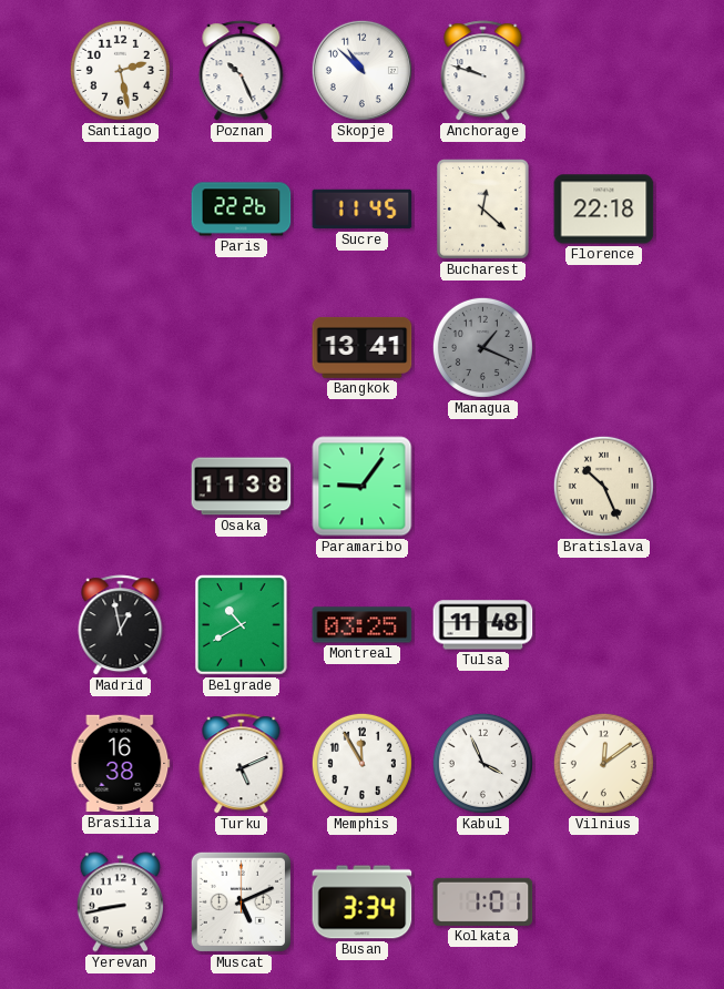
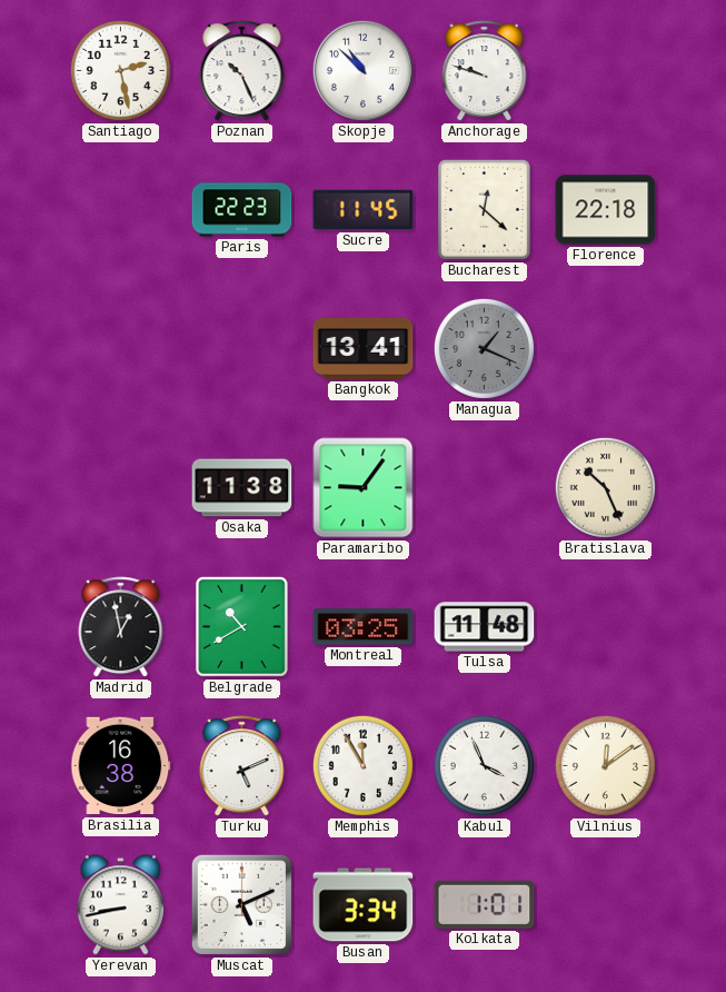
Paris: 22:26 -> 22:23 (242, 210)
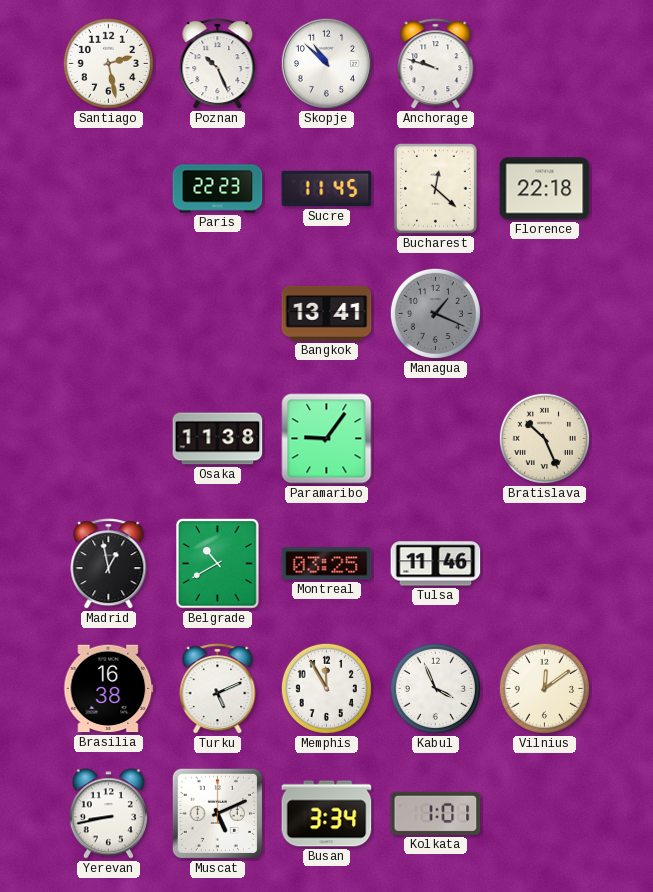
Tulsa: 11:48 -> 11:46 (436, 564)
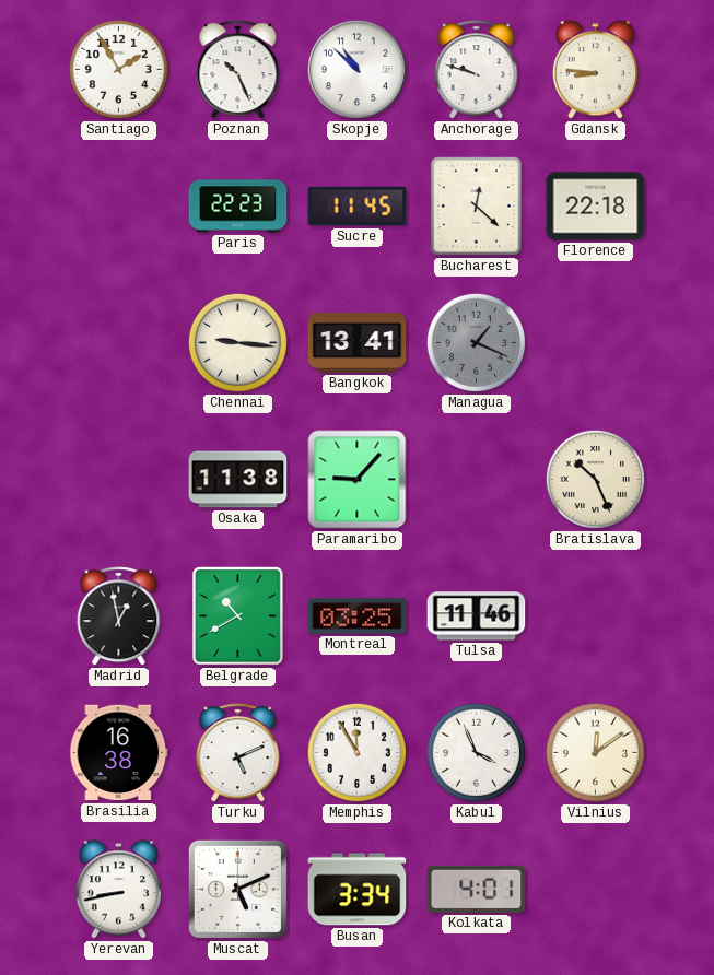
Santiago: 2:28 -> 1:55 (118, 69)
Gdansk: none -> 8:46 (595, 70)
Chennai: none -> 9:16 (237, 342)
Paramaribo: 9:06 -> 9:07 (358, 480)
Kolkata: 1:01 -> 4:01 (477, 889)
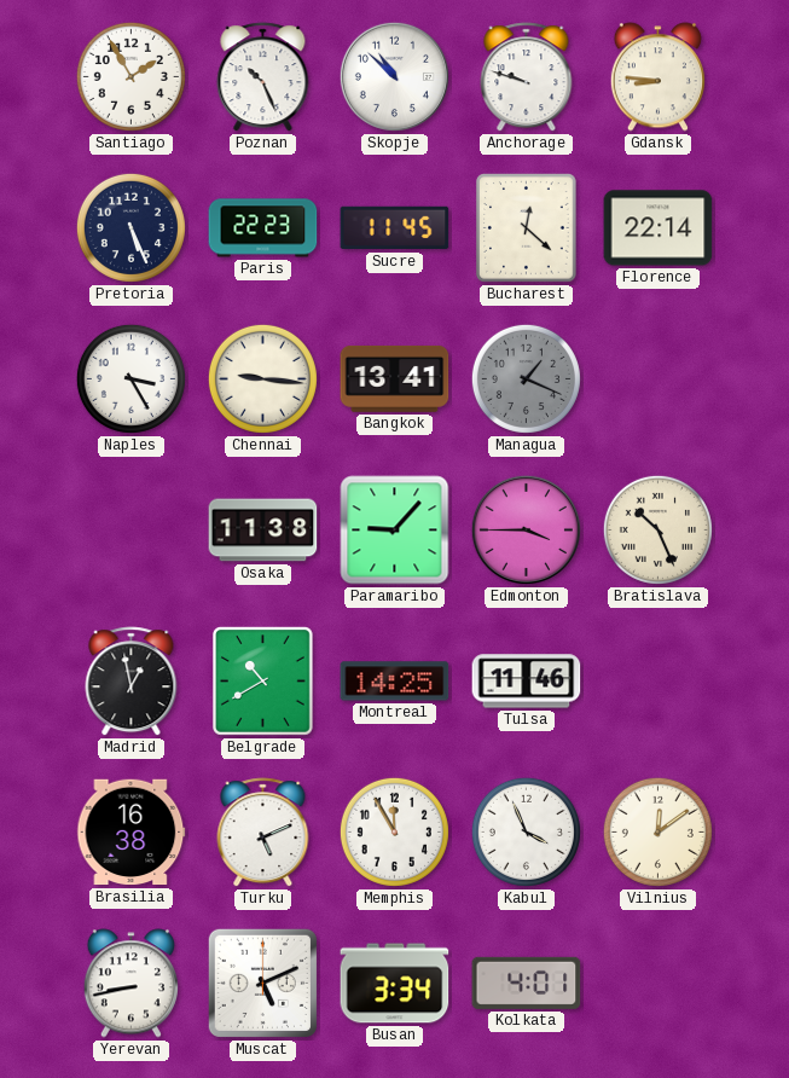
Pretoria: none -> 5:26 (130, 227)
Florence: 22:18 -> 22:14 (659, 228)
Naples: none -> 3:25 (130, 378)
Edmonton: none -> 3:45 (526, 529)
Montreal: 03:25 -> 14:25 (395, 682)
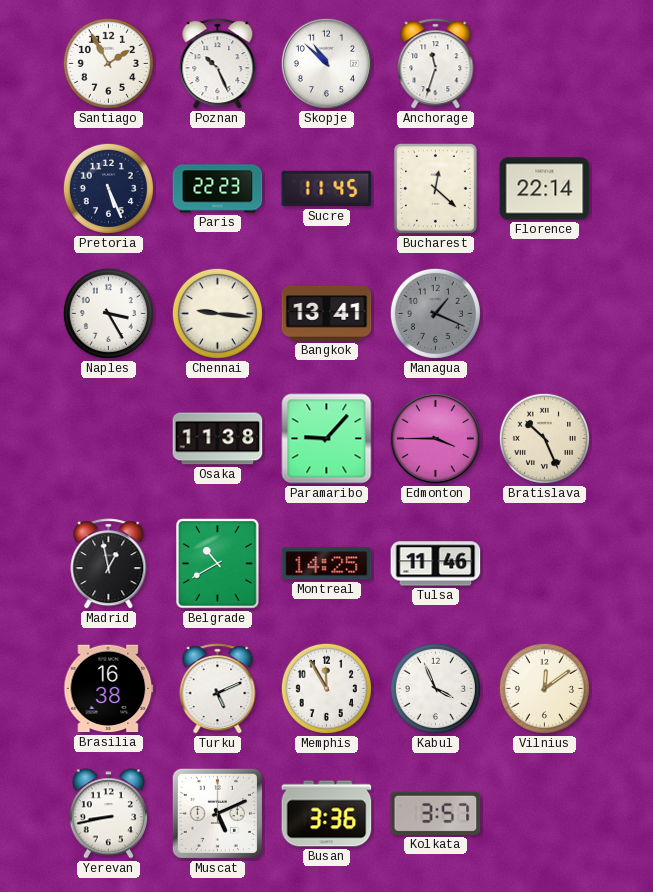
Anchorage: 9:48 -> 11:33 (436, 64)
Gdansk: 8:46 -> none (657, 77)
Busan: 3:34 -> 3:36 (327, 814)
Kolkata: 4:01 -> 3:57 (436, 813)
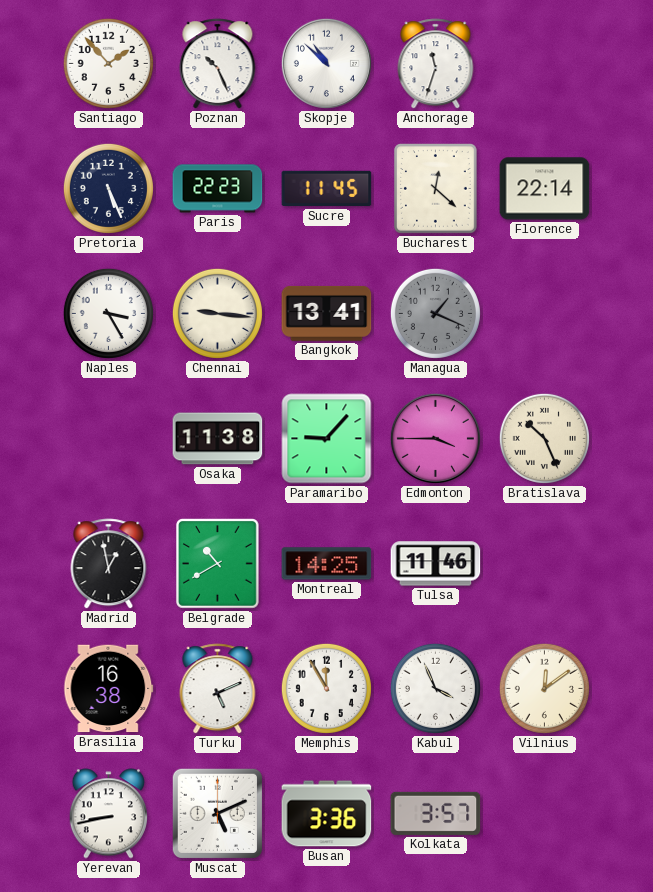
Santiago: 1:55 -> 1:53 (108, 63)
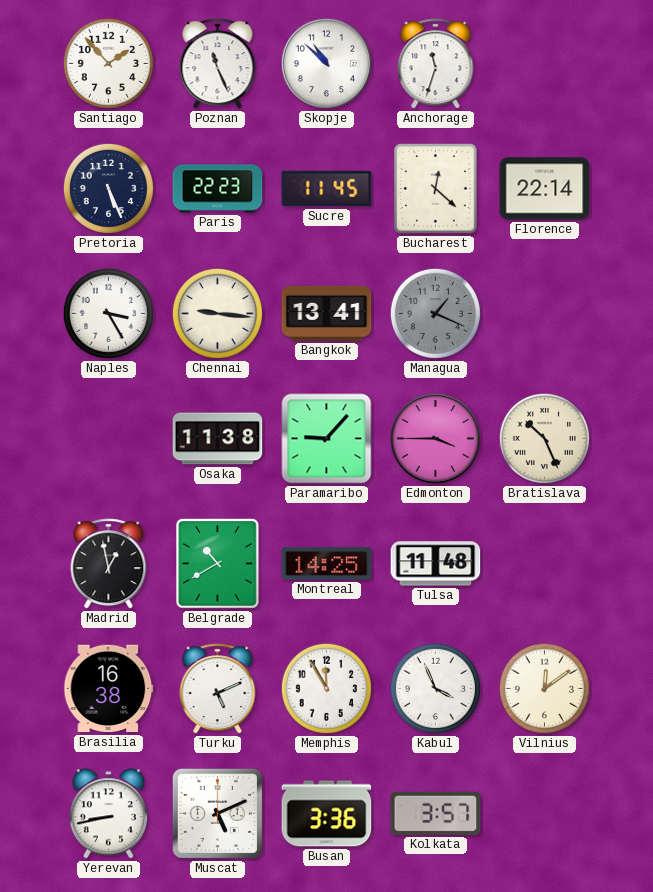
Poznan: 10:26 -> 11:26 (218, 64)
Tulsa: 11:46 -> 11:48 (436, 564)
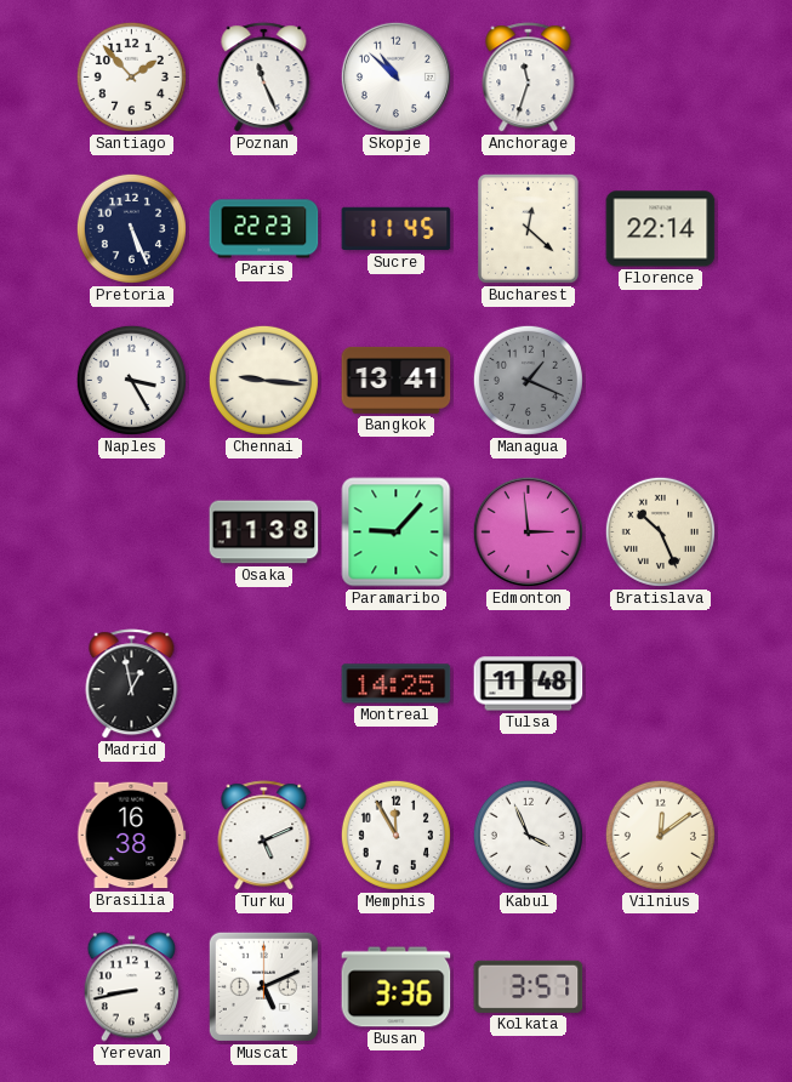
Edmonton: 3:45 -> 2:59 (528, 531)
Belgrade: 10:40 -> none (218, 564)
